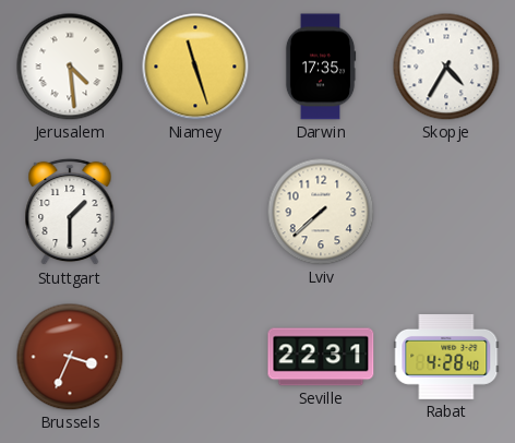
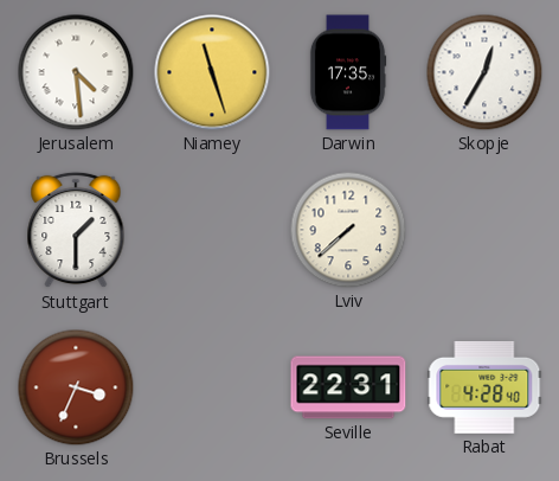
Skopje: 4:35 -> 12:35 (484, 72)
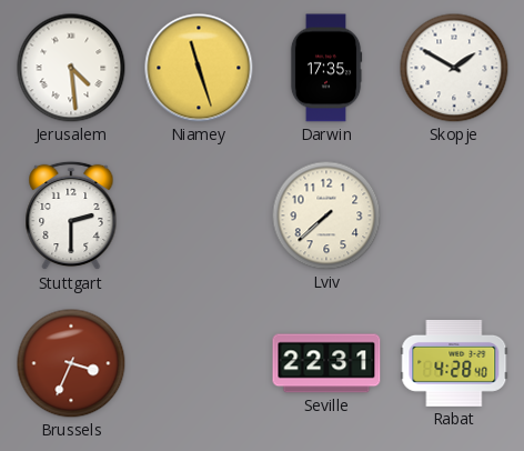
Skopje: 12:35 -> 1:50 (454, 68)
Stuttgart: 1:30 -> 2:30 (71, 216)
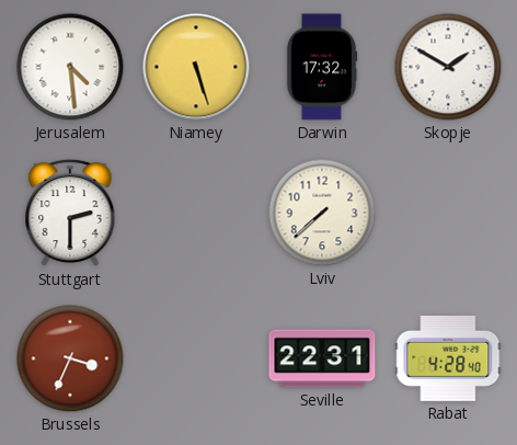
Niamey: 11:27 -> 5:27 (196, 67)
Darwin: 17:35 -> 17:32 (322, 67)
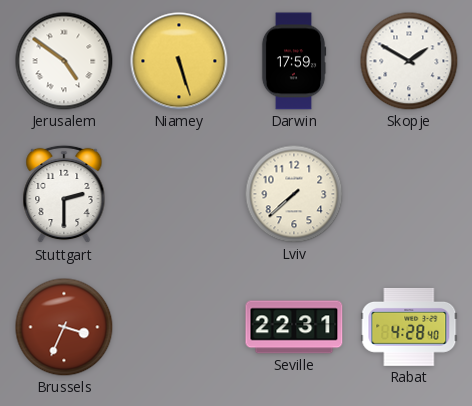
Jerusalem: 4:29 -> 4:51 (64, 61)
Darwin: 17:32 -> 17:59 (294, 61)
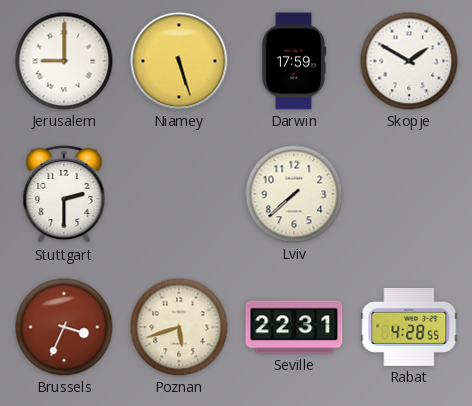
Jerusalem: 4:51 -> 9:00 (64, 61)
Poznan: none -> 5:42 (179, 327)
Rabat: 4:28:40 -> 4:28:55 (409, 327)
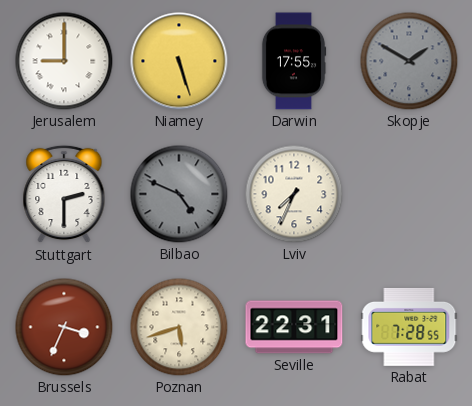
Darwin: 17:59 -> 17:55 (294, 61)
Skopje dial: white -> grey (409, 61)
Bilbao: none -> 4:49 (179, 194)
Lviv: 7:38 -> 7:34 (294, 194)
Rabat: 4:28 -> 7:28 (409, 327)
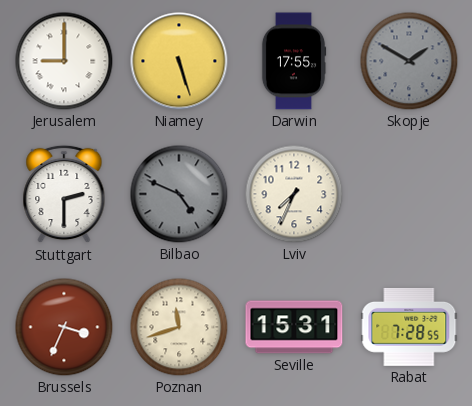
Poznan: 5:42 -> 11:42 (179, 327)
Seville: 22:31 -> 15:31 (294, 327)
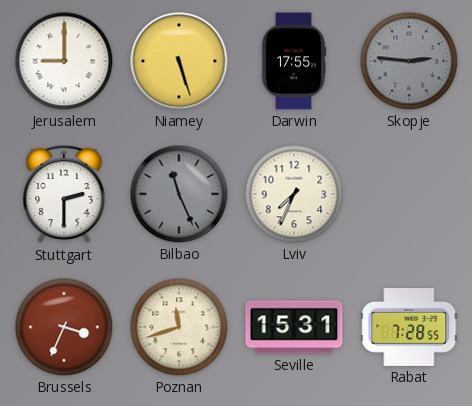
Skopje: 1:50 -> 2:46 (409, 61)
Bilbao: 4:49 -> 11:26 (179, 194)
